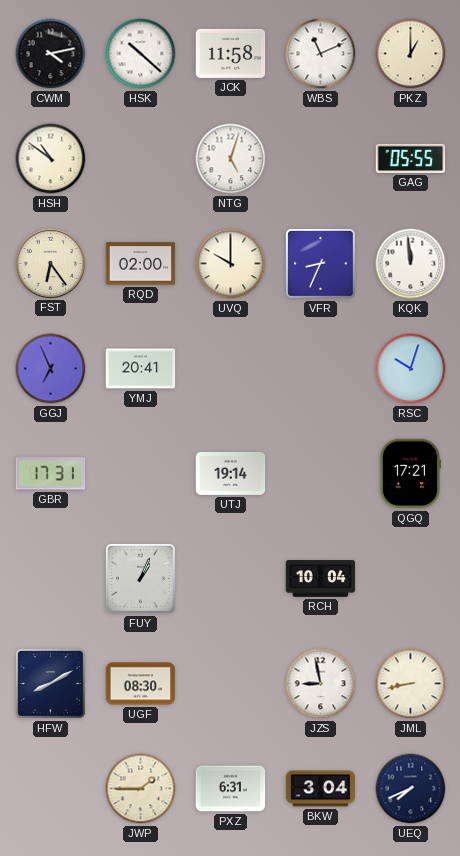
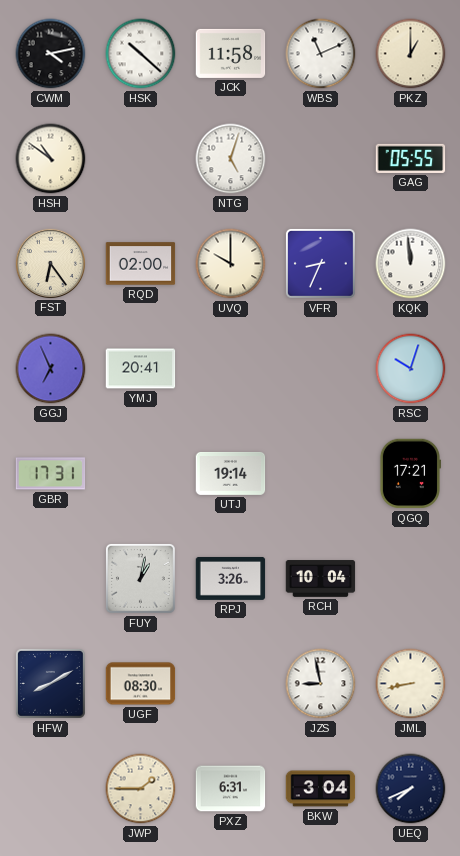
FUY: 1:04 -> 1:02 (140, 578)
RPJ: none -> 3:26 (231, 579)
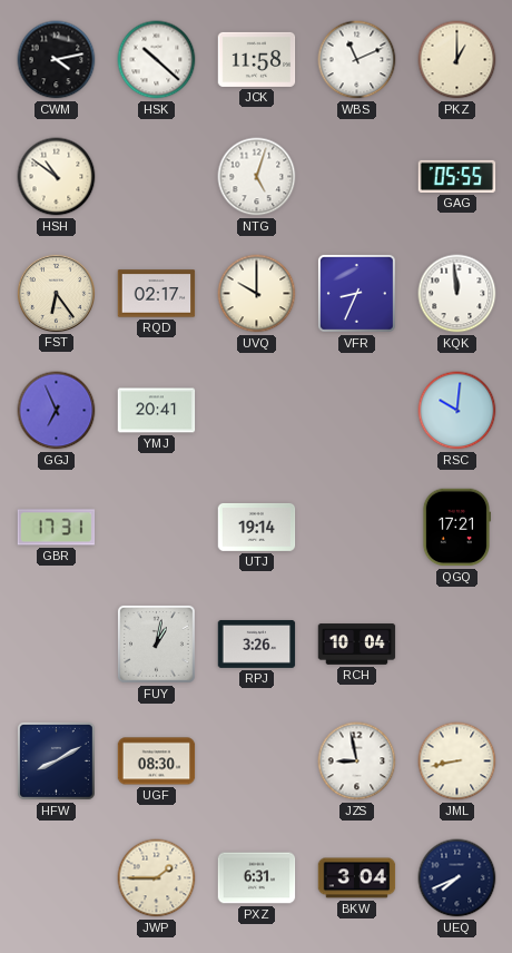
RQD: 02:00 -> 02:17 (157, 294)
RSC: 10:03 -> 10:01 (457, 411)
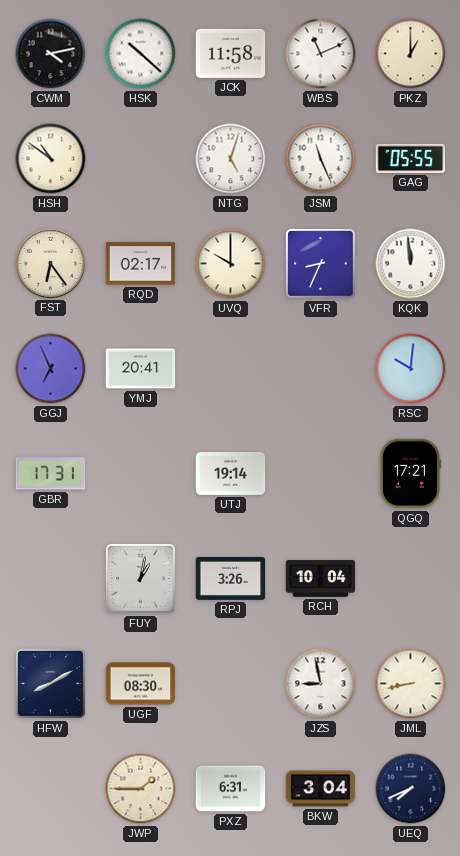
JSM: none -> 11:26 (321, 159)
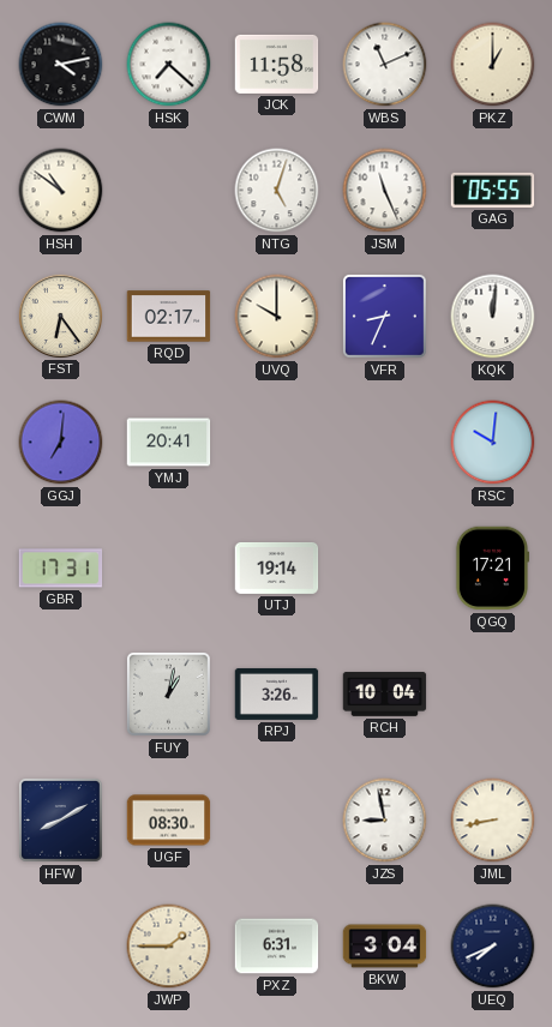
HSK: 10:22 -> 7:22 (169, 65)
KQK: 11:59 -> 12:01 (493, 317)
GGJ: 6:56 -> 7:01 (61, 443)
